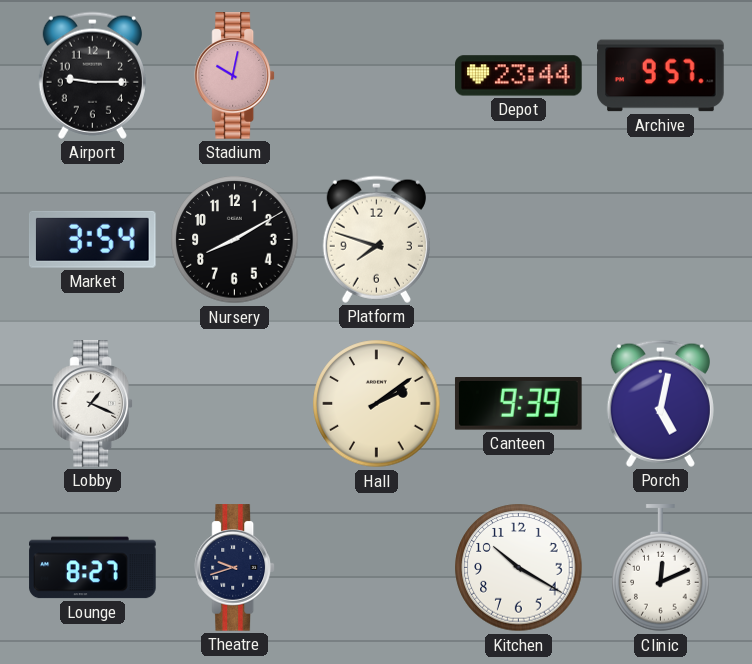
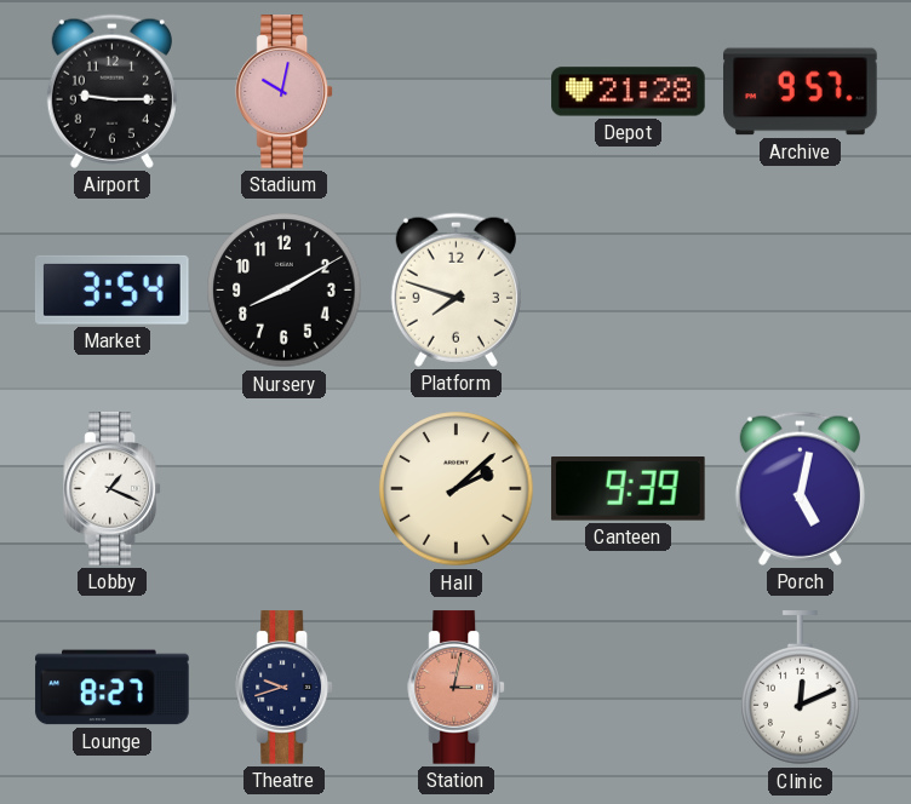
Depot: 23:44 -> 21:28 (629, 92)
Hall: 2:09 -> 2:08 (457, 489)
Station: none -> 3:02 (457, 688)
Kitchen: 10:20 -> none (519, 568)
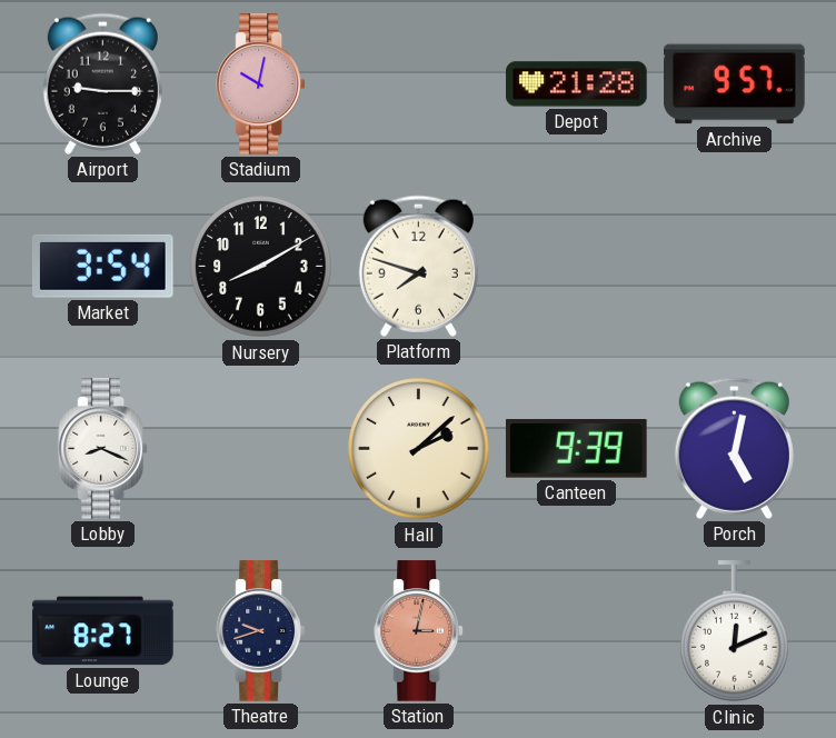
Lobby: 1:19 -> 8:19 (103, 449)
